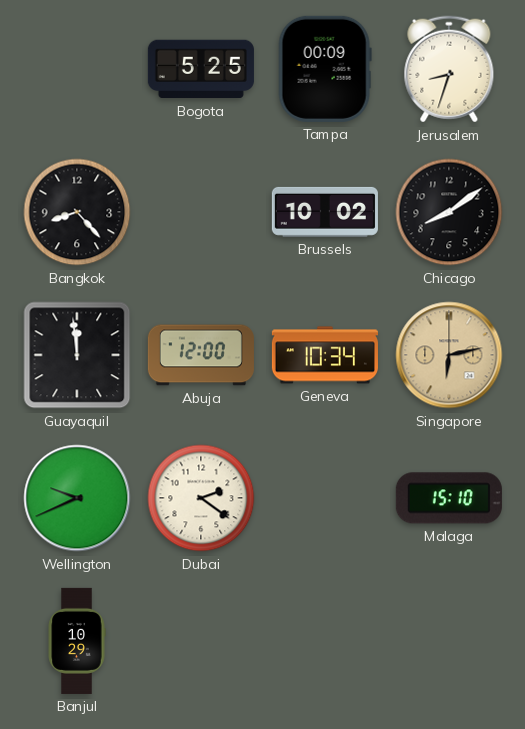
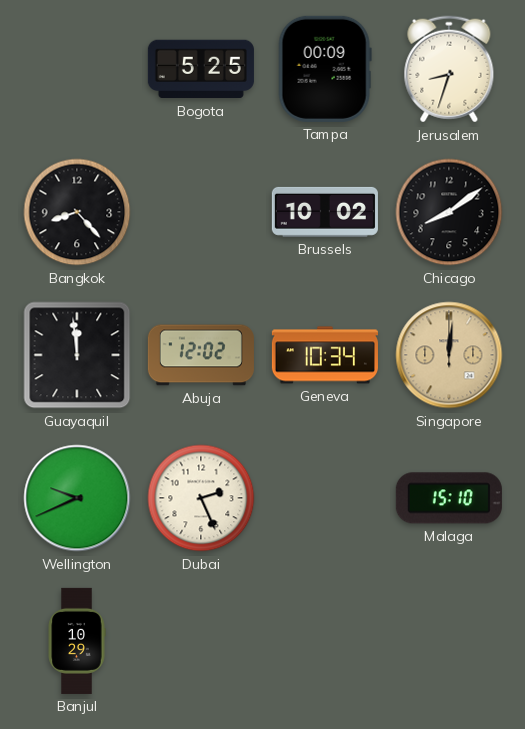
Abuja: 12:00 -> 12:02 (201, 355)
Singapore: 6:13 -> 12:01 (449, 355)
Dubai: 2:21 -> 2:26 (201, 498)
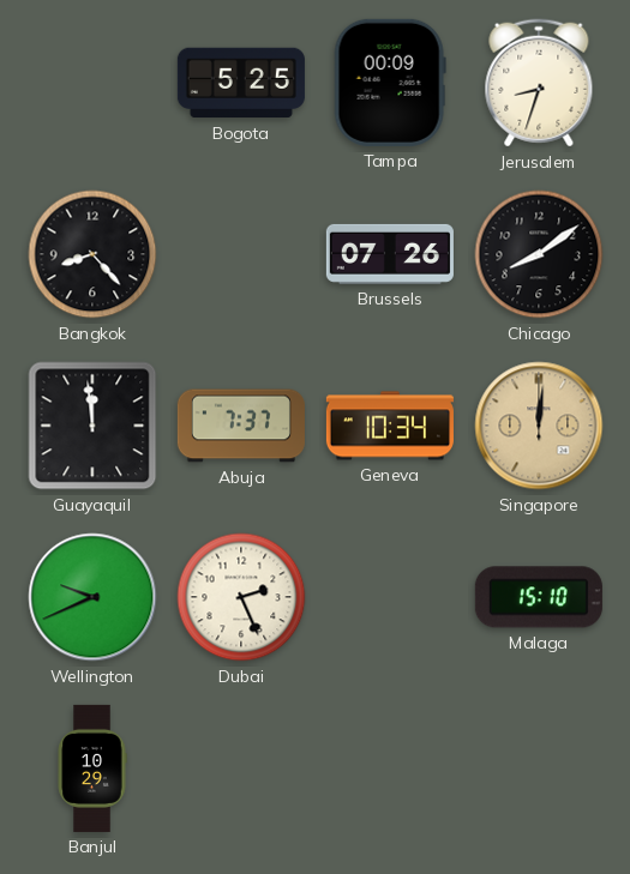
Brussels: 10:02 -> 07:26 (390, 254)
Abuja: 12:02 -> 7:37 (241, 426)
